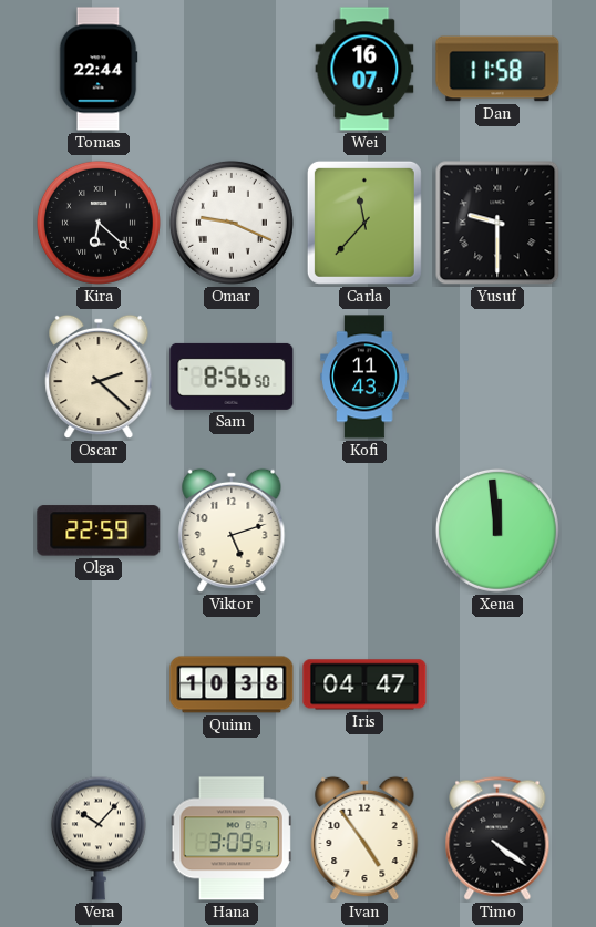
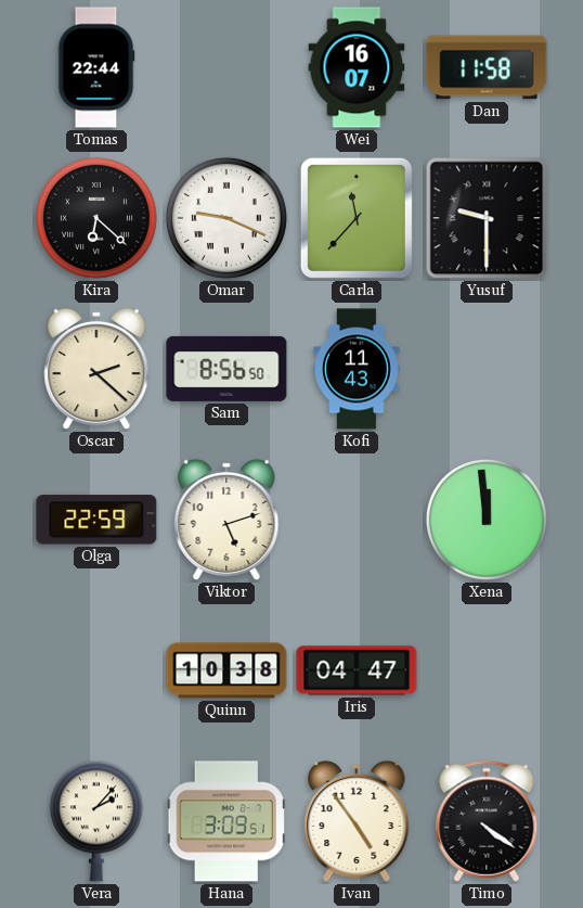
Vera: 10:07 -> 2:07 (96, 821)
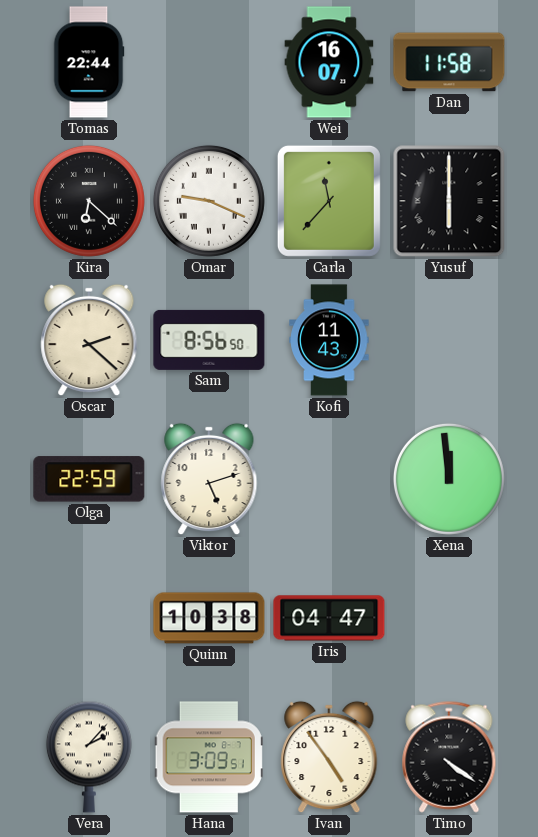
Yusuf: 9:30 -> 6:00 (449, 201)
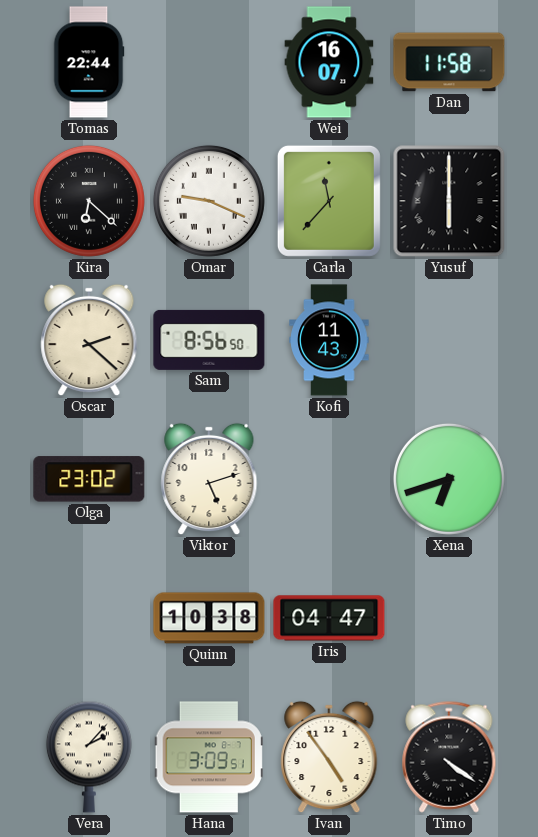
Olga: 22:59 -> 23:02 (89, 479)
Xena: 11:59 -> 6:42 (449, 479)
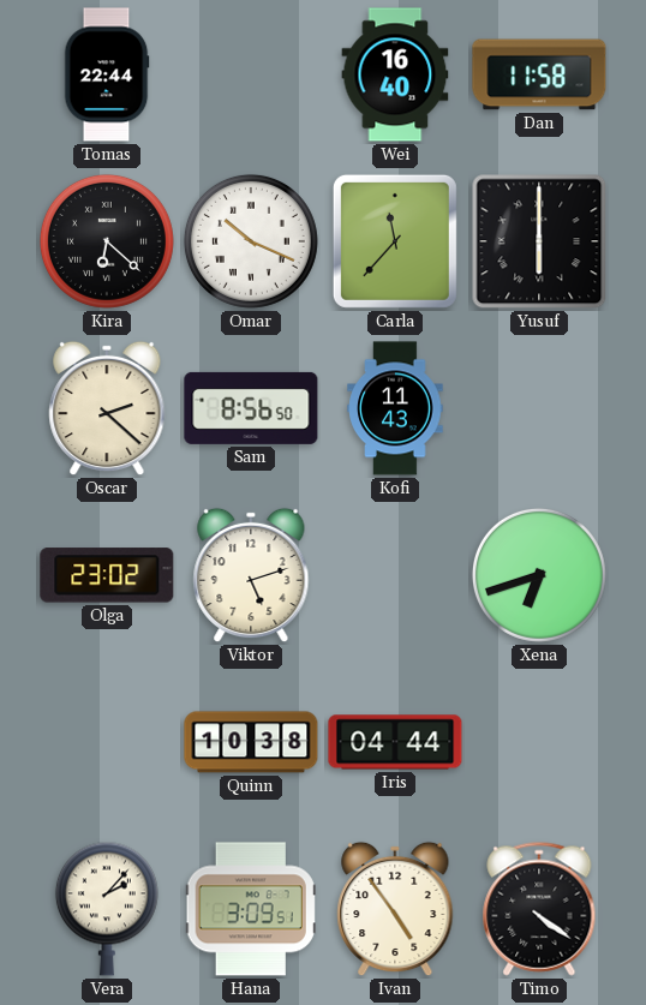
Wei: 16:07 -> 16:40 (395, 74)
Omar: 9:19 -> 10:19 (251, 241)
Iris: 04:47 -> 04:44 (395, 742)
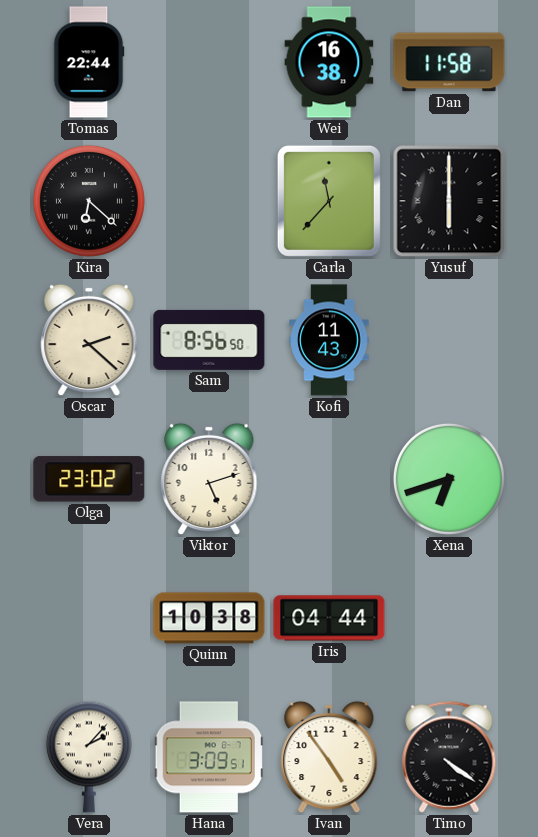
Wei: 16:40 -> 16:38 (329, 62)
Omar: 10:19 -> none (251, 241)
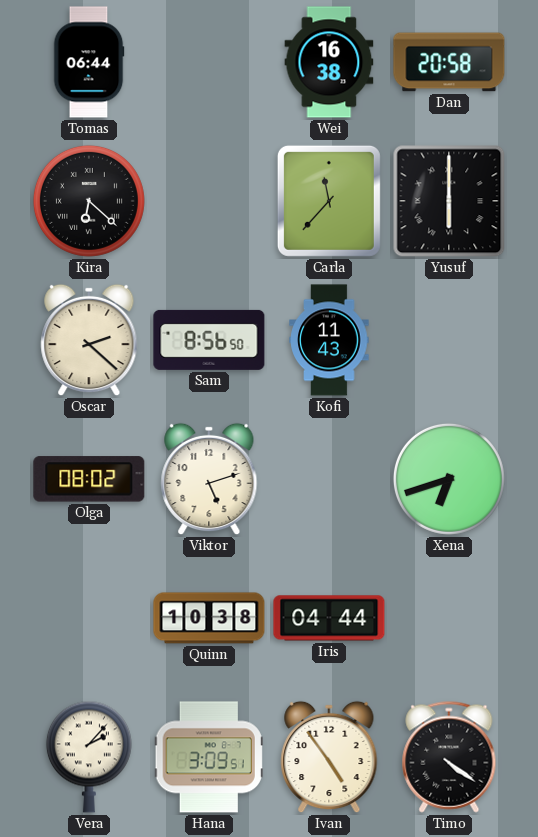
Tomas: 22:44 -> 06:44 (89, 62)
Dan: 11:58 -> 20:58 (449, 62)
Olga: 23:02 -> 08:02 (89, 479)
